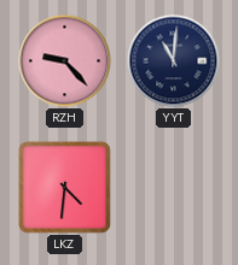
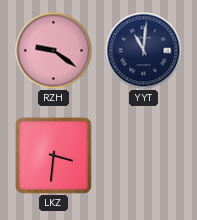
RZH: 9:23 -> 9:21 (54, 51)
LKZ: 4:31 -> 3:31 (53, 155)
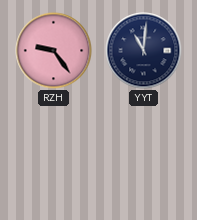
RZH: 9:21 -> 9:24 (54, 51)
LKZ: 3:31 -> none (53, 155)
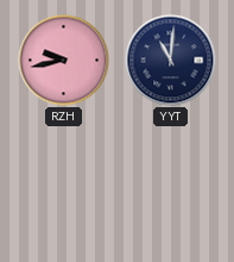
RZH: 9:24 -> 9:43 (64, 61)
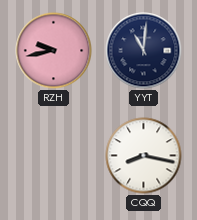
CQQ: none -> 8:17 (144, 156)
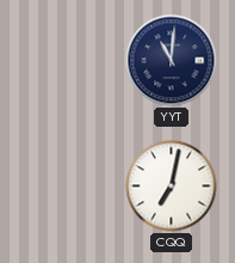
RZH: 9:43 -> none (54, 51)
CQQ: 8:17 -> 7:02 (172, 186)
